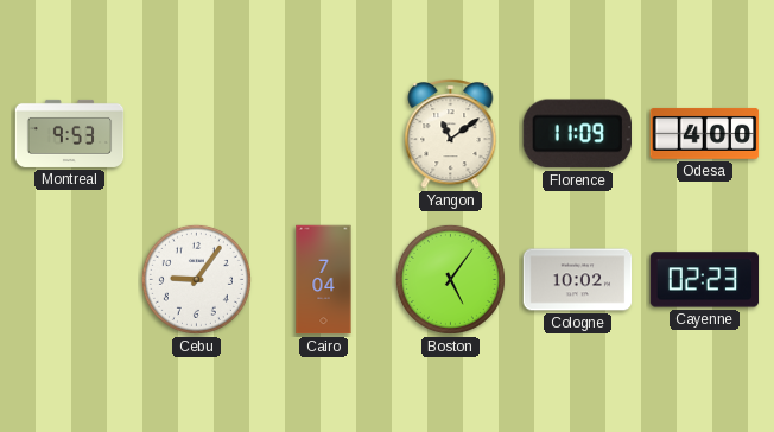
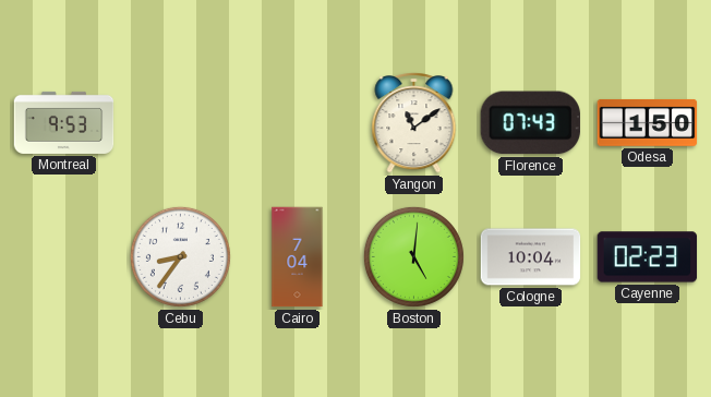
Florence: 11:09 -> 07:43 (530, 123)
Odesa: 4:00 -> 1:50 (648, 122)
Cebu: 9:06 -> 8:36 (180, 256)
Boston: 5:06 -> 5:01 (413, 256)
Cologne: 10:02 -> 10:04 (531, 257)
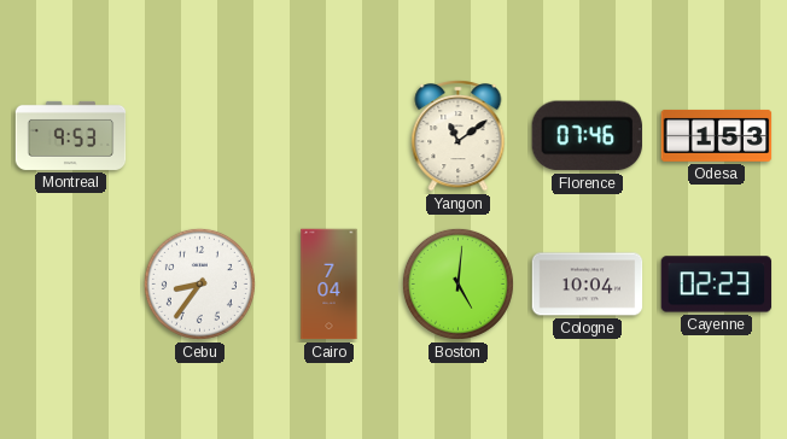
Florence: 07:43 -> 07:46 (587, 136)
Odesa: 1:50 -> 1:53 (717, 135)
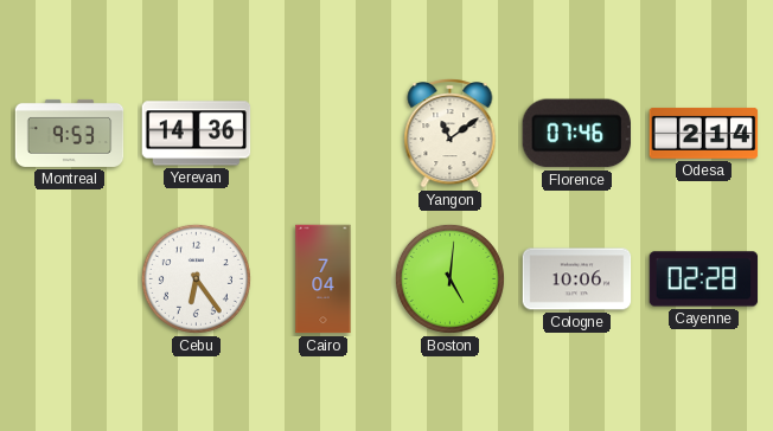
Yerevan: none -> 14:36 (197, 134)
Odesa: 1:53 -> 2:14 (704, 133)
Cebu: 8:36 -> 6:24 (196, 278)
Cologne: 10:04 -> 10:06 (577, 279)
Cayenne: 02:23 -> 02:28 (704, 279)
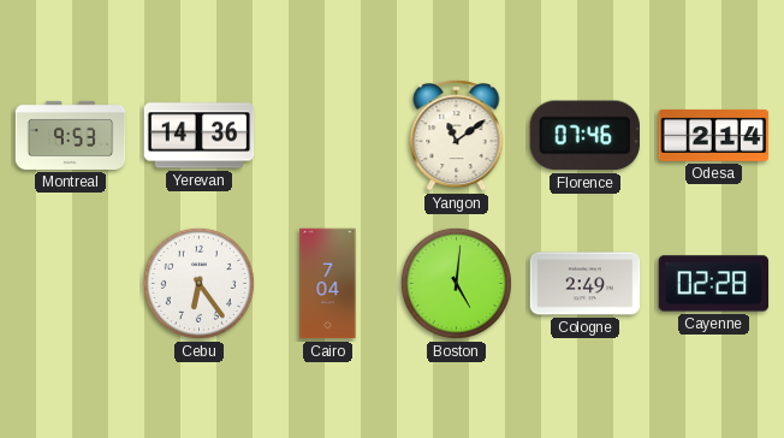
Cologne: 10:06 -> 2:49 (586, 284)
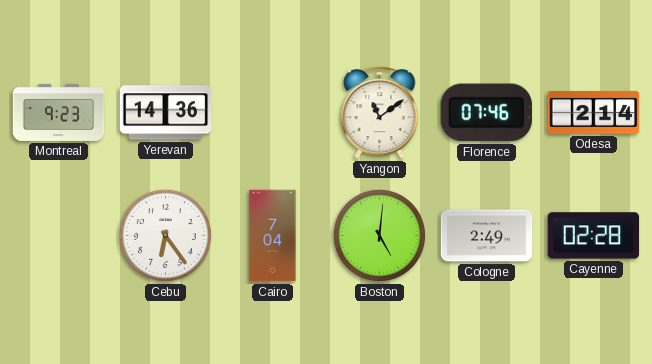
Montreal: 9:53 -> 9:23 (59, 112)
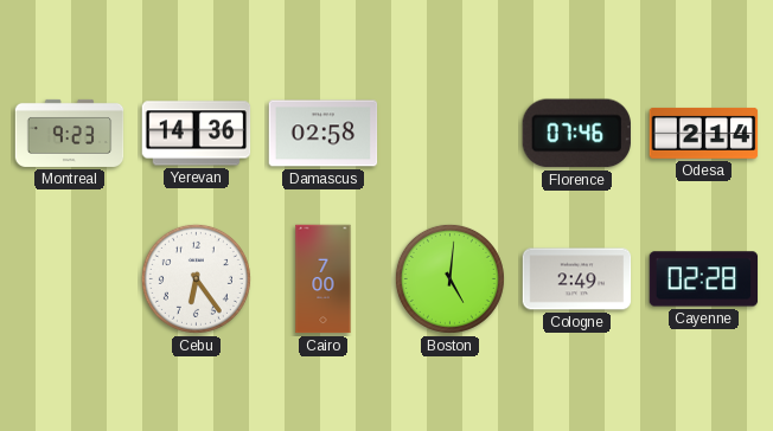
Damascus: none -> 02:58 (324, 134)
Yangon: 11:09 -> none (380, 113)
Cairo: 7:04 -> 7:00 (324, 279)
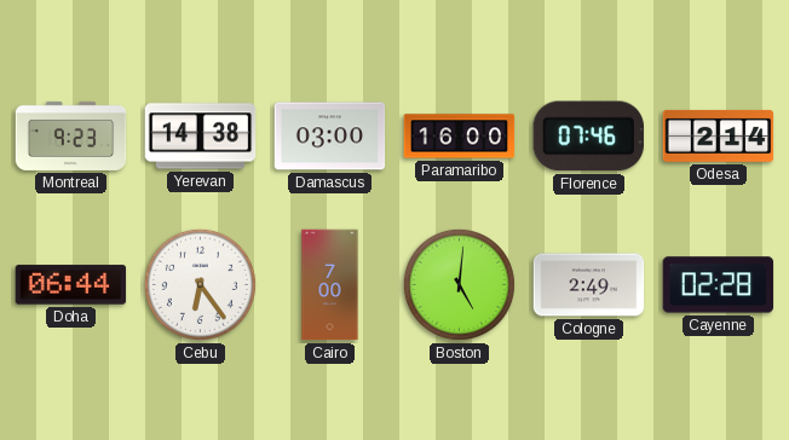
Yerevan: 14:36 -> 14:38 (201, 137)
Damascus: 02:58 -> 03:00 (330, 137)
Paramaribo: none -> 16:00 (460, 137)
Doha: none -> 06:44 (71, 285)
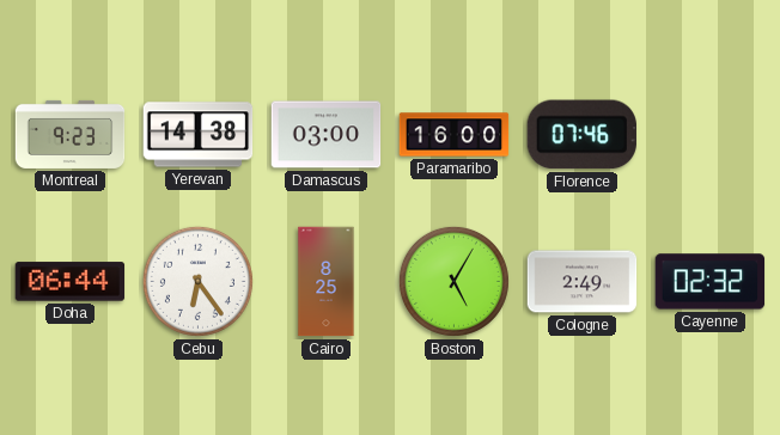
Odesa: 2:14 -> none (719, 135)
Cairo: 7:00 -> 8:25 (327, 282)
Boston: 5:01 -> 5:05 (453, 281)
Cayenne: 02:28 -> 02:32 (711, 282)
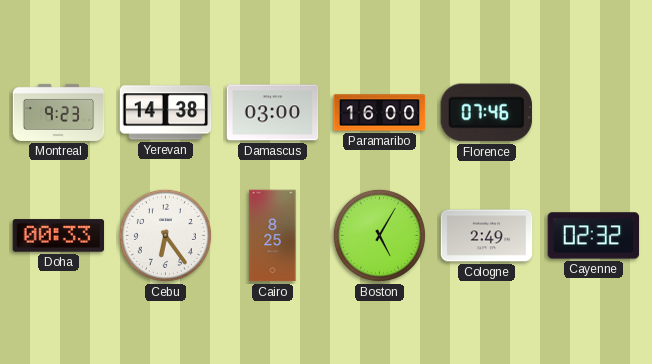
Doha: 06:44 -> 00:33 (59, 236)
